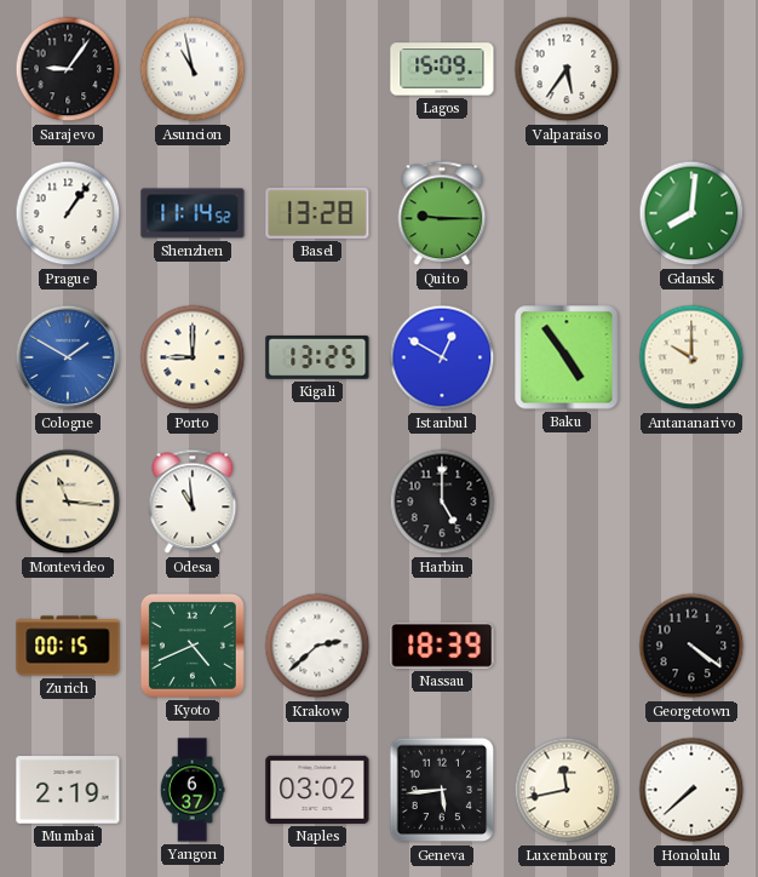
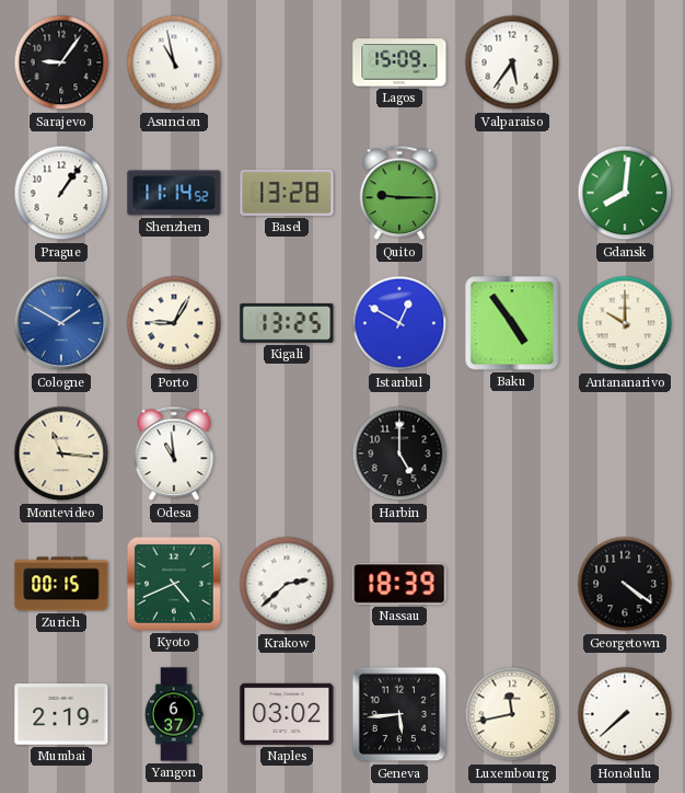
Porto: 9:00 -> 9:05 (174, 323)
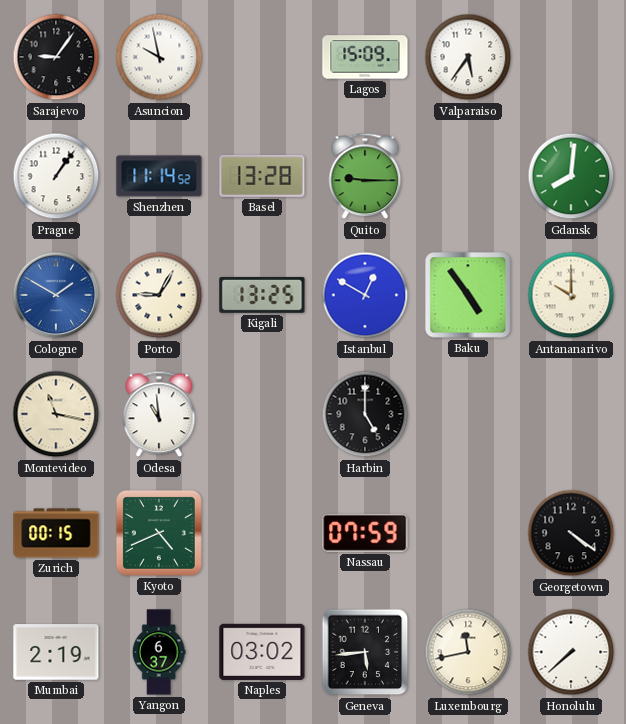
Asuncion: 10:58 -> 9:58 (159, 57)
Montevideo: 11:16 -> 11:17 (56, 414)
Krakow: 2:38 -> none (287, 584)
Nassau: 18:39 -> 07:59 (365, 533)
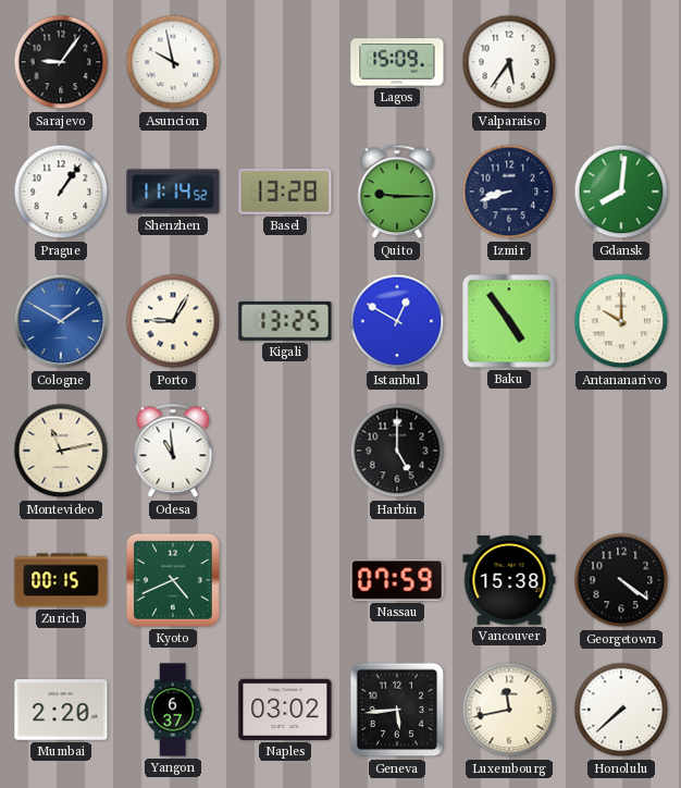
Izmir: none -> 8:42 (509, 192)
Montevideo: 11:17 -> 11:13 (61, 451)
Vancouver: none -> 15:38 (509, 580)
Mumbai: 2:19 -> 2:20 (61, 710)
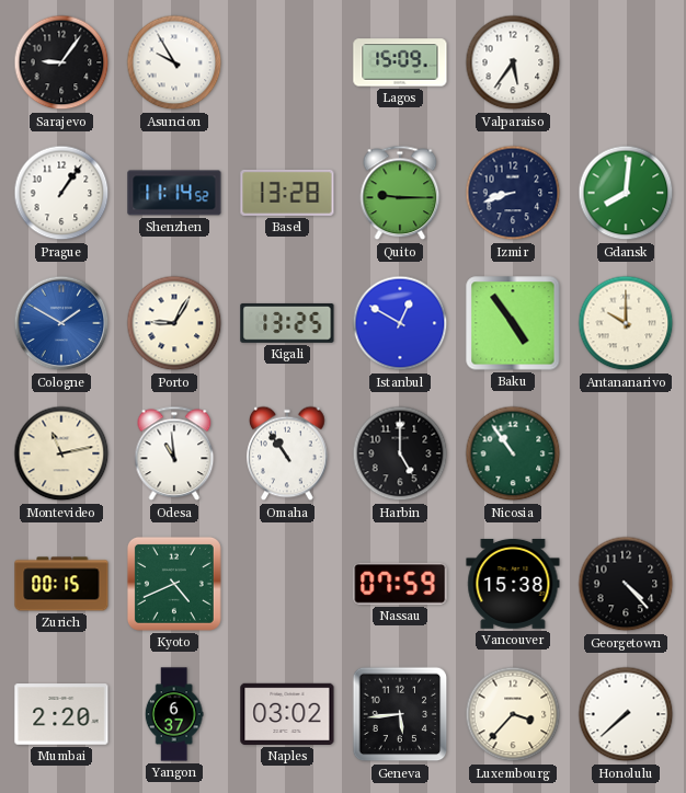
Asuncion: 9:58 -> 9:55 (174, 62)
Omaha: none -> 10:54 (287, 453)
Nicosia: none -> 10:54 (513, 453)
Georgetown: 4:21 -> 4:23 (626, 584)
Luxembourg: 11:43 -> 3:37 (513, 714)
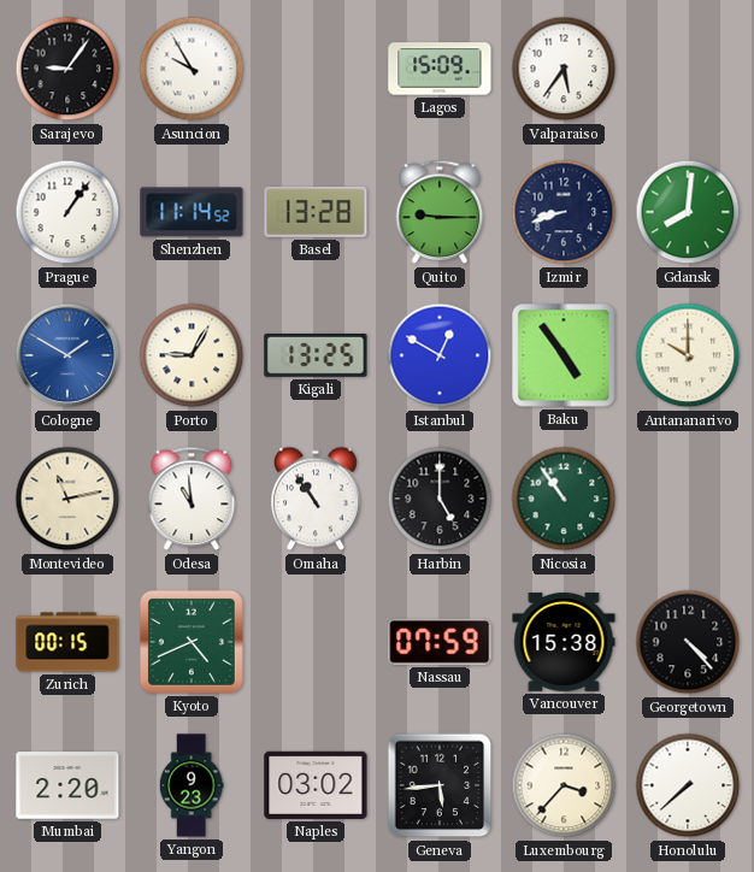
Yangon: 6:37 -> 9:23 (192, 785)
